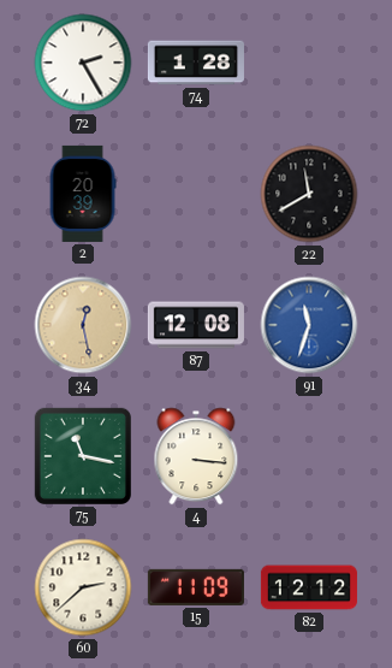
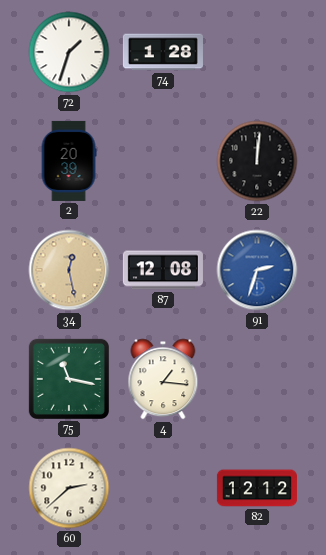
72: 2:25 -> 1:33 (69, 52)
22: 11:40 -> 12:01 (257, 161)
91: 11:33 -> 2:33 (257, 270)
4: 3:16 -> 1:16 (163, 379)
15: 11:09 -> none (196, 587)
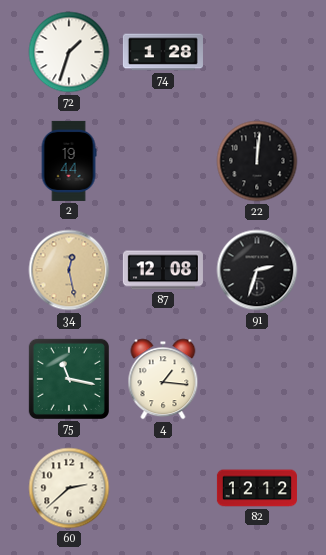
2: 20:39 -> 19:44 (69, 161)
91 dial: blue -> black (257, 270)
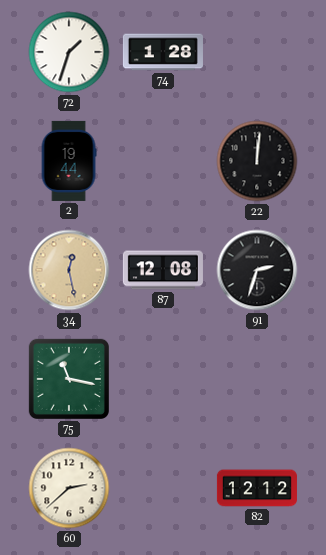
4: 1:16 -> none (163, 379)
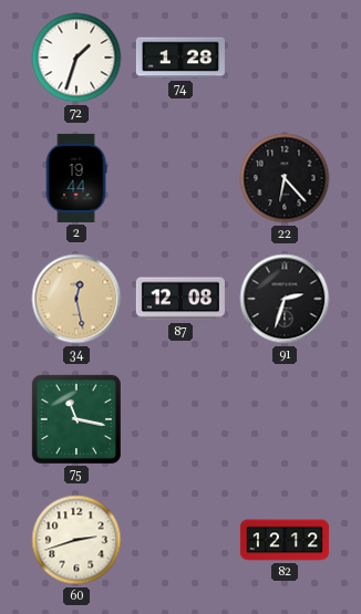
22: 12:01 -> 6:23 (285, 178)
60: 2:38 -> 2:42 (76, 540)
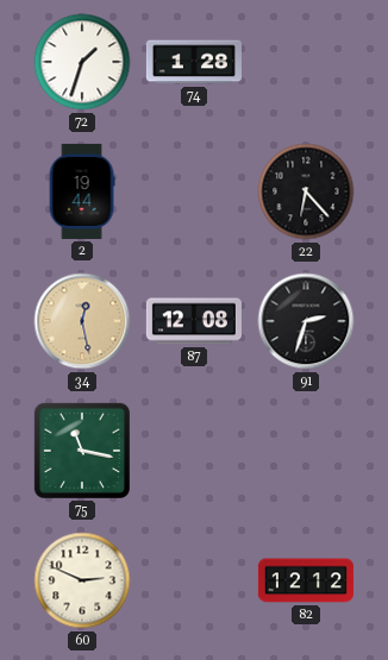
60: 2:42 -> 2:49 (82, 580)
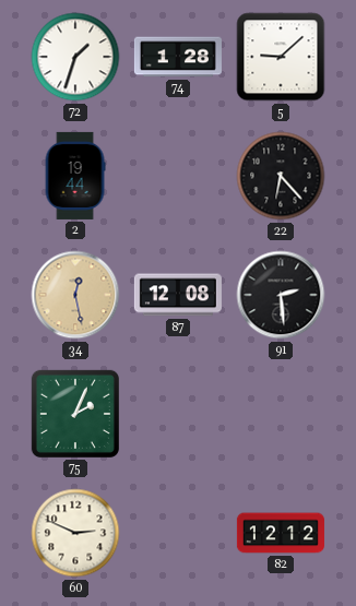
5: none -> 9:08 (281, 57)
91: 2:33 -> 2:29 (281, 295)
75: 11:17 -> 2:04 (75, 414)
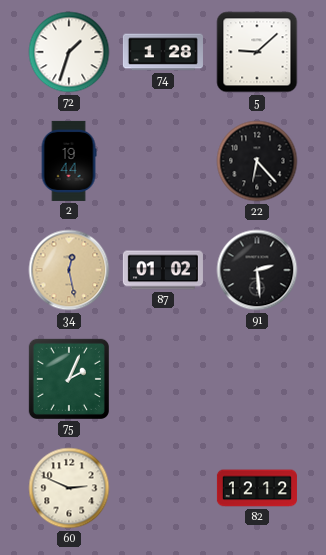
87: 12:08 -> 01:02 (163, 270)
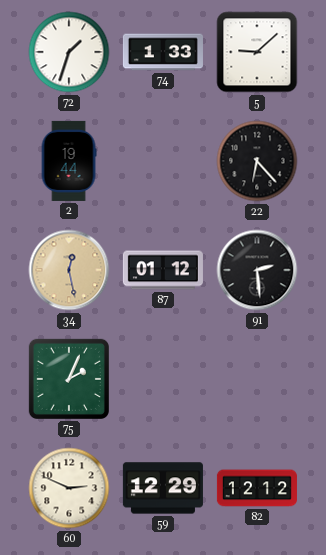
74: 1:28 -> 1:33 (163, 52)
87: 01:02 -> 01:12 (163, 270)
59: none -> 12:29 (163, 488)
